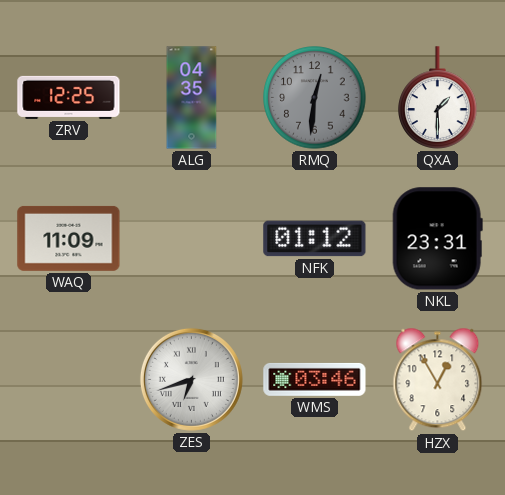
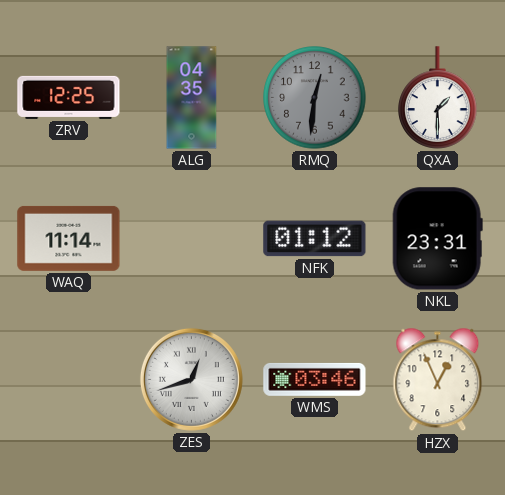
WAQ: 11:09 -> 11:14 (69, 238)
ZES: 6:42 -> 12:42 (191, 379)
HZX: 12:55 -> 12:56 (438, 380)
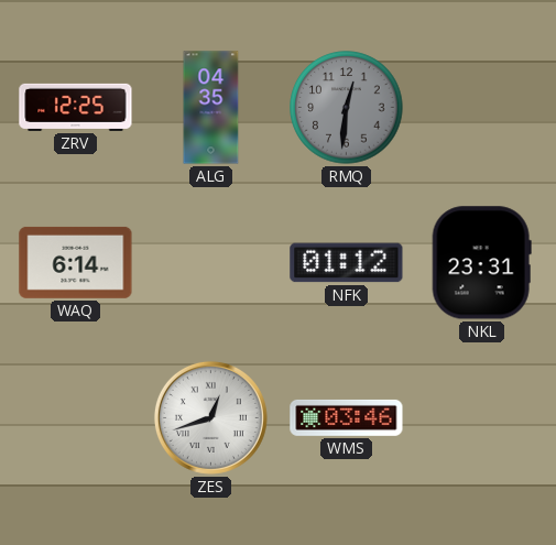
QXA: 1:30 -> none (438, 98)
WAQ: 11:14 -> 6:14 (76, 262)
HZX: 12:56 -> none (438, 380)
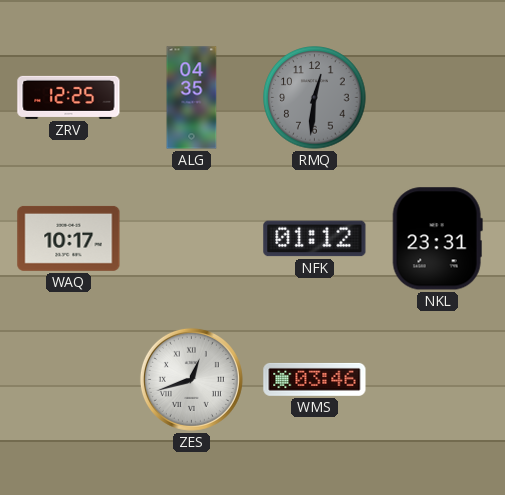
WAQ: 6:14 -> 10:17 (69, 238)
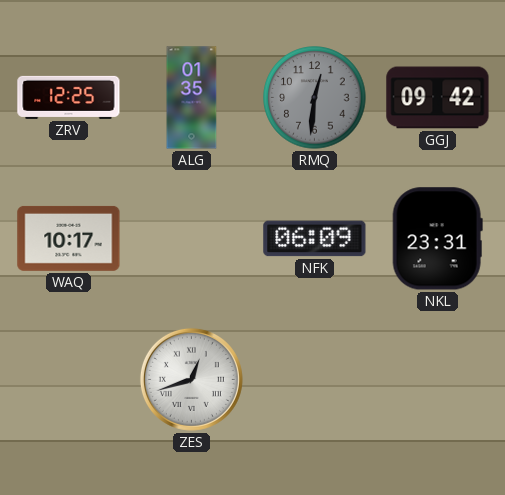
ALG: 04:35 -> 01:35 (192, 98)
GGJ: none -> 09:42 (438, 98)
NFK: 01:12 -> 06:09 (315, 239)
WMS: 03:46 -> none (315, 379)
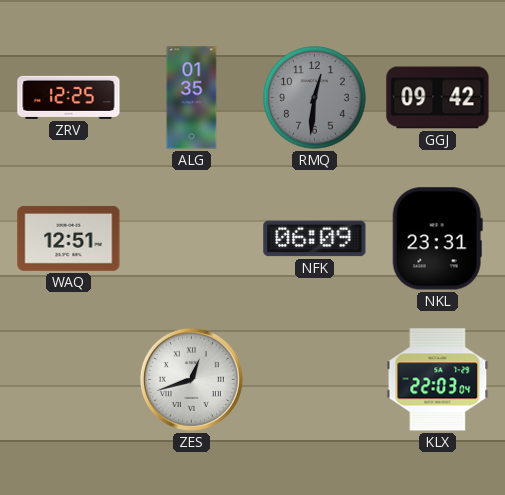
WAQ: 10:17 -> 12:51 (69, 238)
KLX: none -> 22:03 (438, 380)
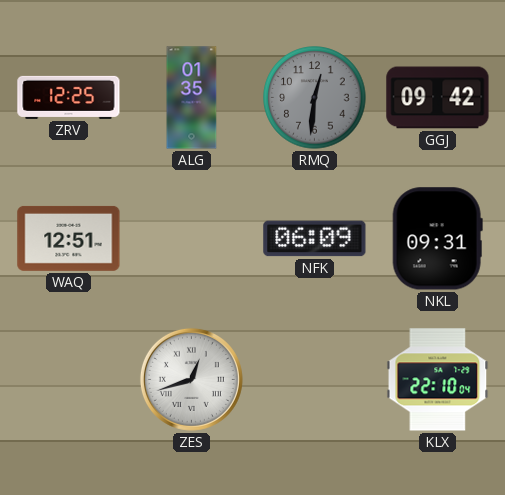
NKL: 23:31 -> 09:31 (437, 239)
KLX: 22:03 -> 22:10 (438, 380)
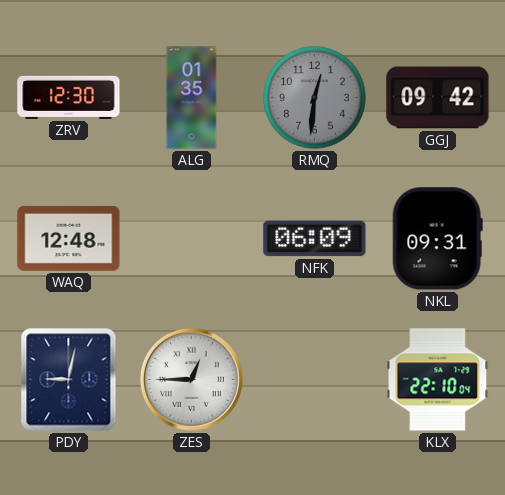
ZRV: 12:25 -> 12:30 (69, 97)
WAQ: 12:51 -> 12:48 (69, 238)
PDY: none -> 9:02 (69, 380)
ZES: 12:42 -> 12:45 (191, 379)
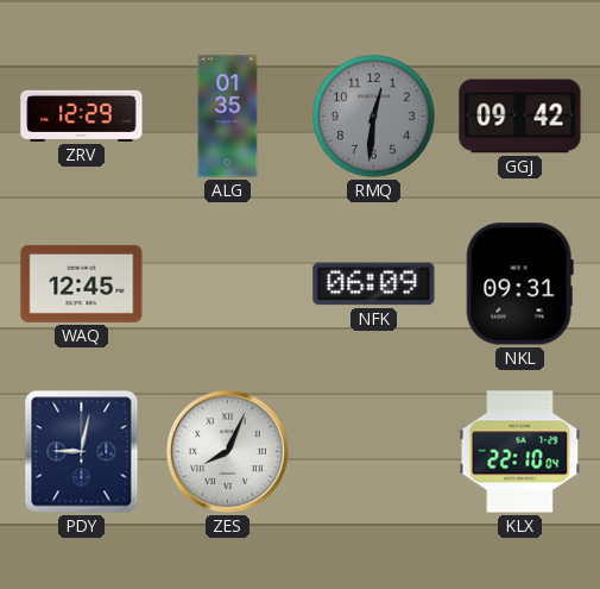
ZRV: 12:30 -> 12:29 (82, 115)
WAQ: 12:48 -> 12:45 (82, 283)
ZES: 12:45 -> 8:04 (227, 451)
